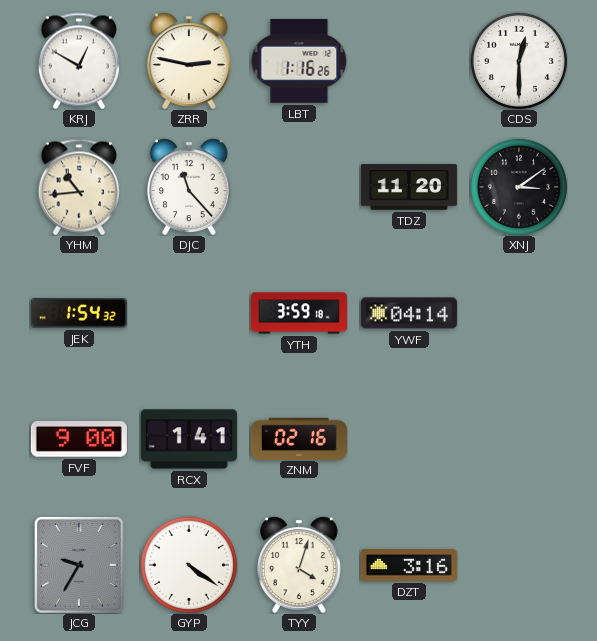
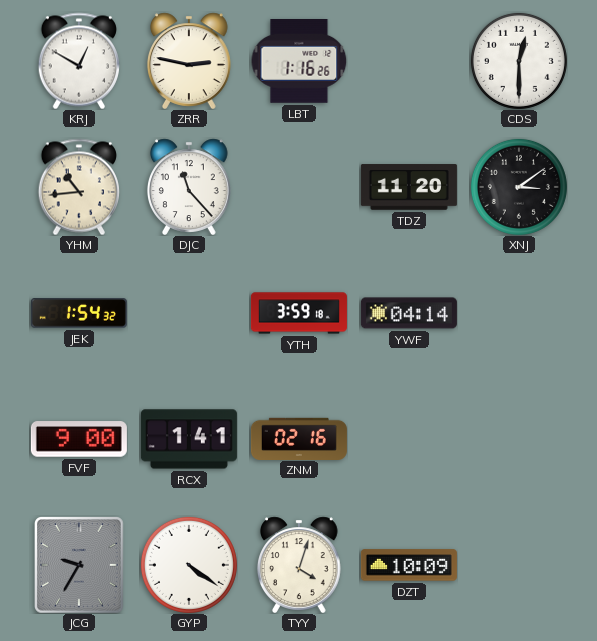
DZT: 3:16 -> 10:09 (409, 565)
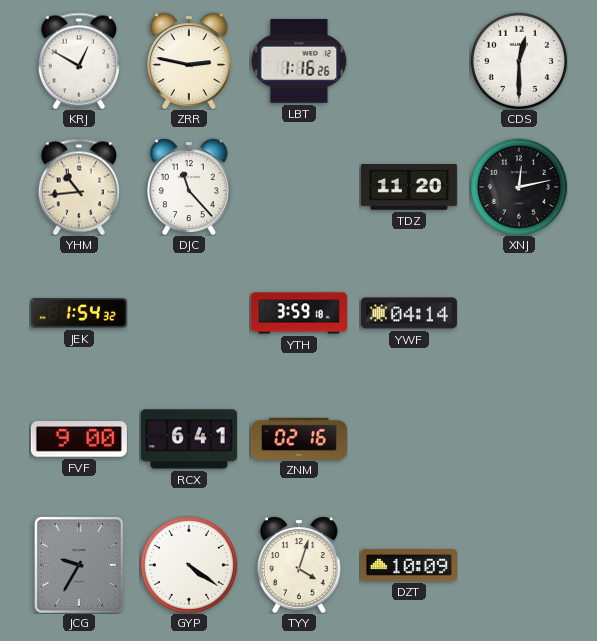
XNJ: 3:09 -> 12:13 (519, 187)
RCX: 1:41 -> 6:41 (189, 439)
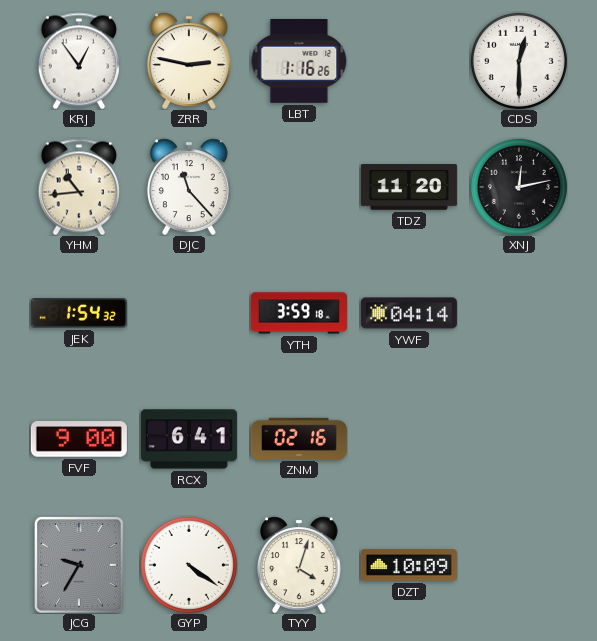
KRJ: 12:50 -> 12:54 (79, 61)
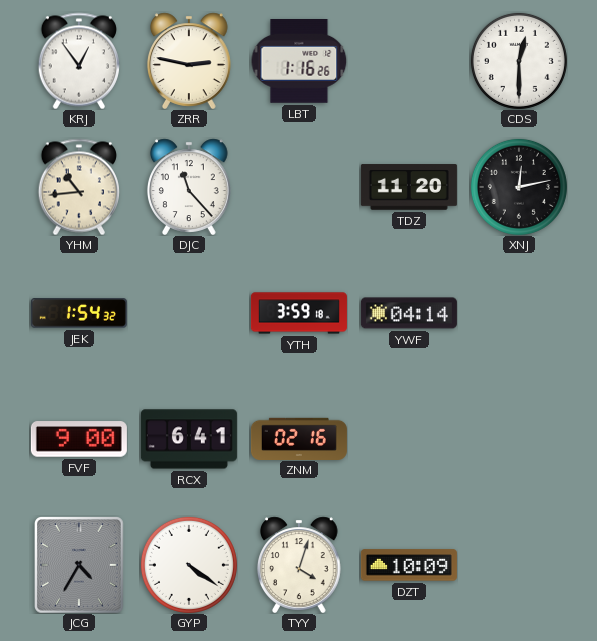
JCG: 9:35 -> 4:35 (80, 565)
